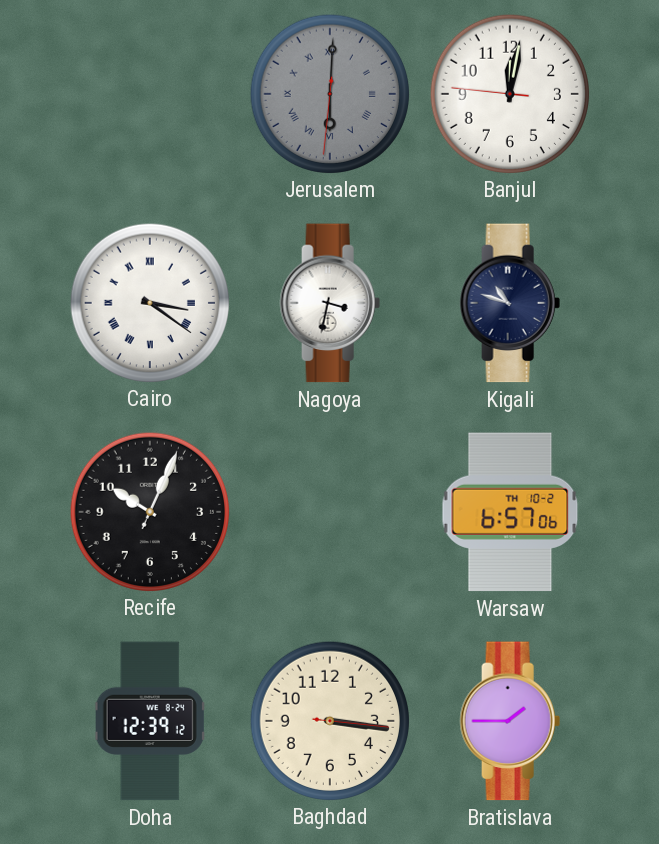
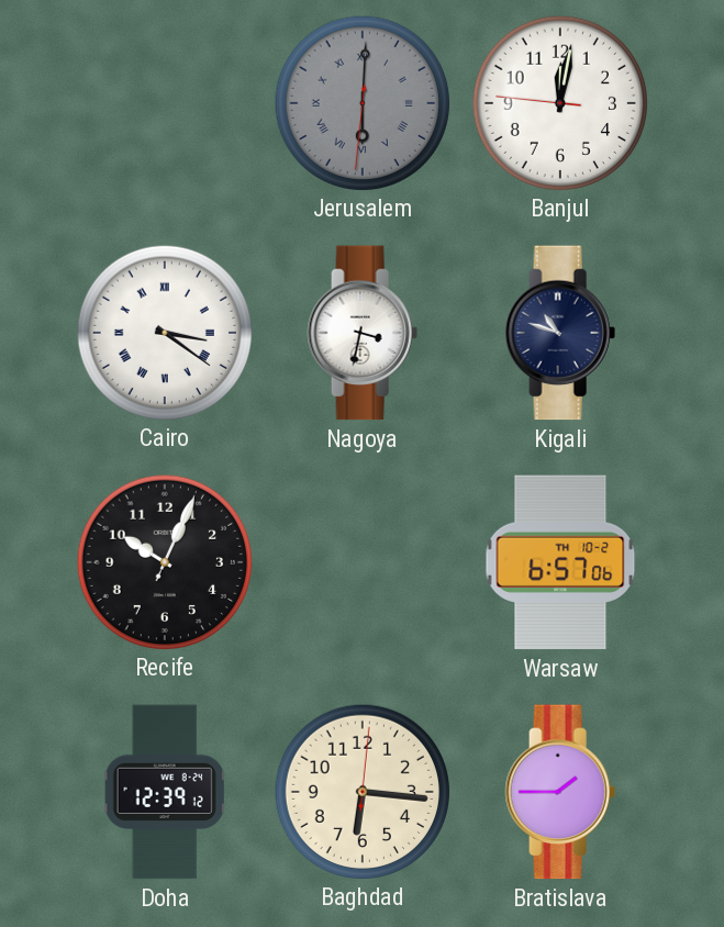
Baghdad: 3:16 -> 6:16 (361, 791)
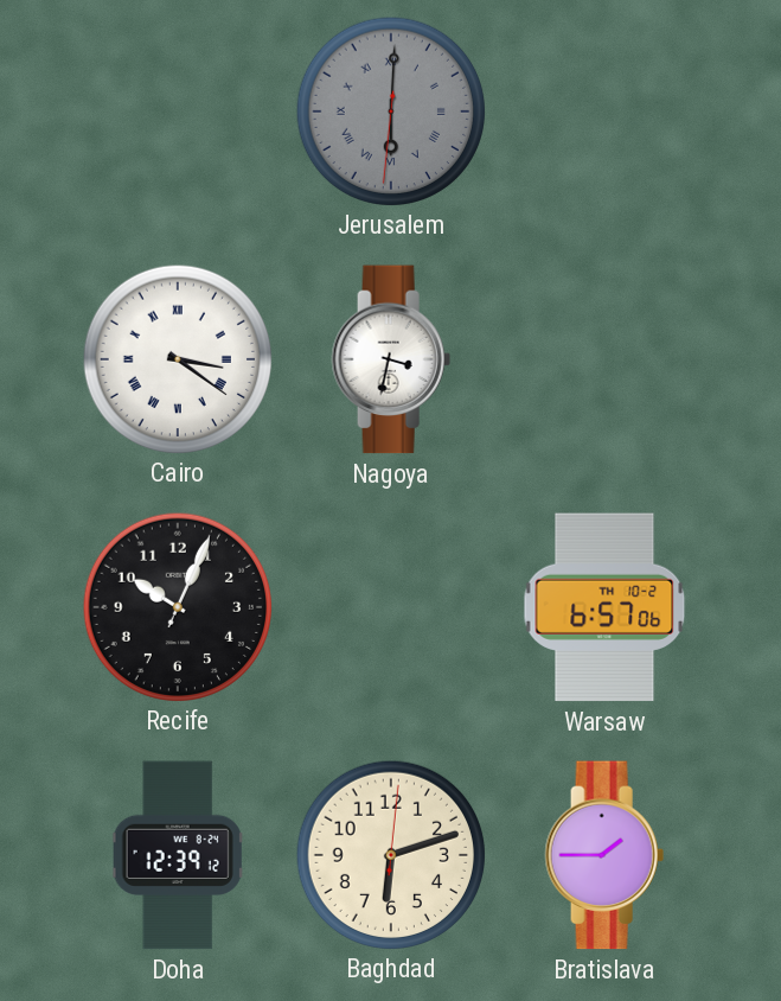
Banjul: 12:01 -> none (559, 102)
Kigali: 10:48 -> none (560, 333)
Baghdad: 6:16 -> 6:12 (390, 854)
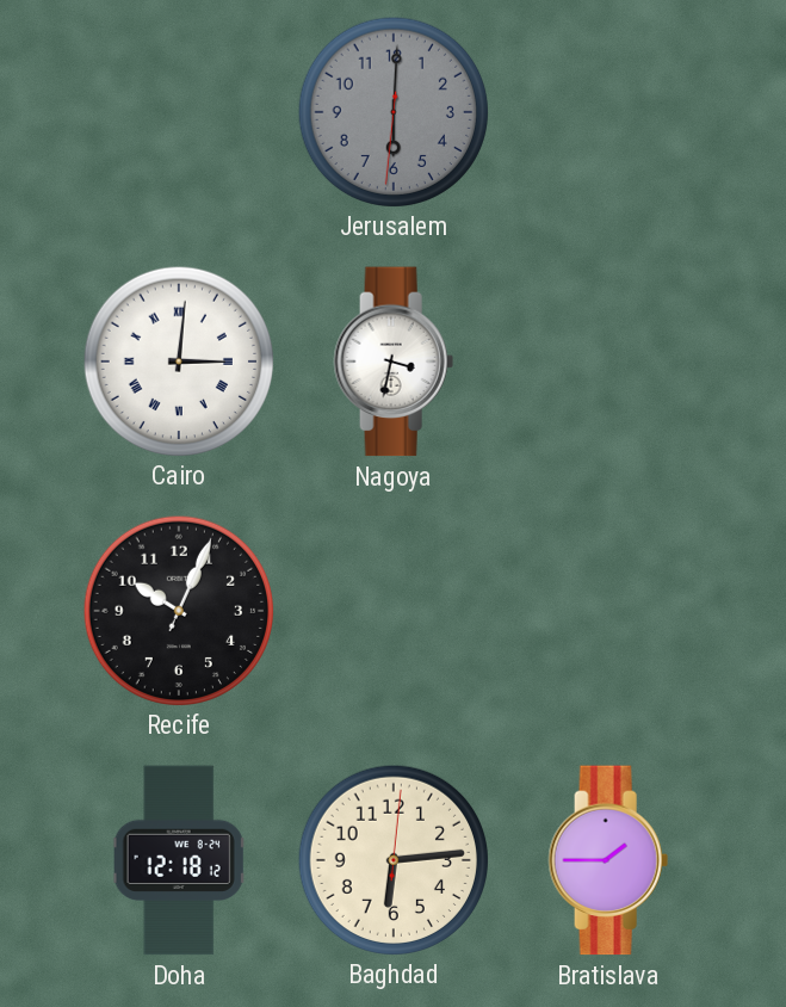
Jerusalem numerals: Roman -> Arabic (392, 111)
Cairo: 3:21 -> 3:01 (178, 360)
Warsaw: 6:57 -> none (604, 607)
Doha: 12:39 -> 12:18 (179, 860)
Baghdad: 6:12 -> 6:14 (392, 859)
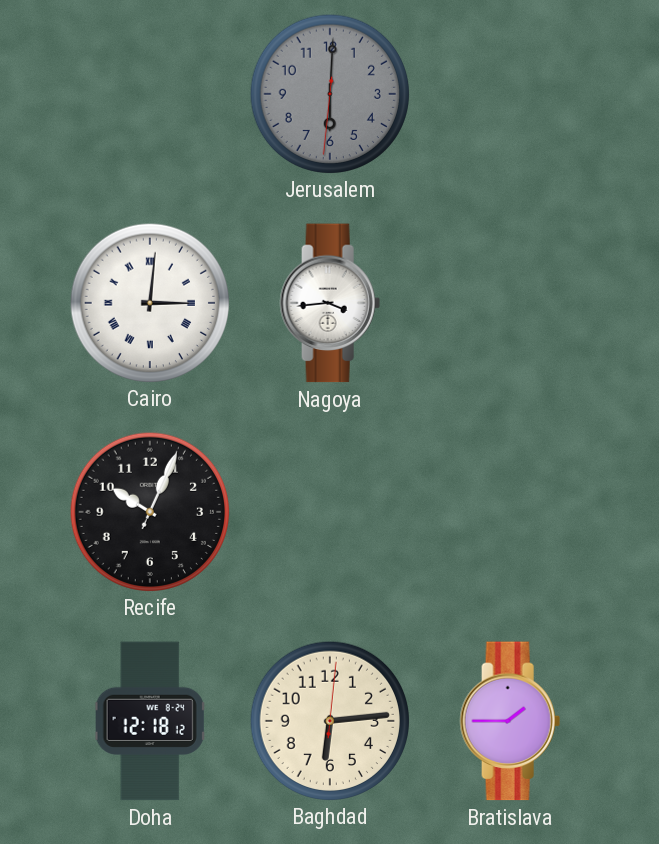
Nagoya: 3:32 -> 3:44 (330, 303)
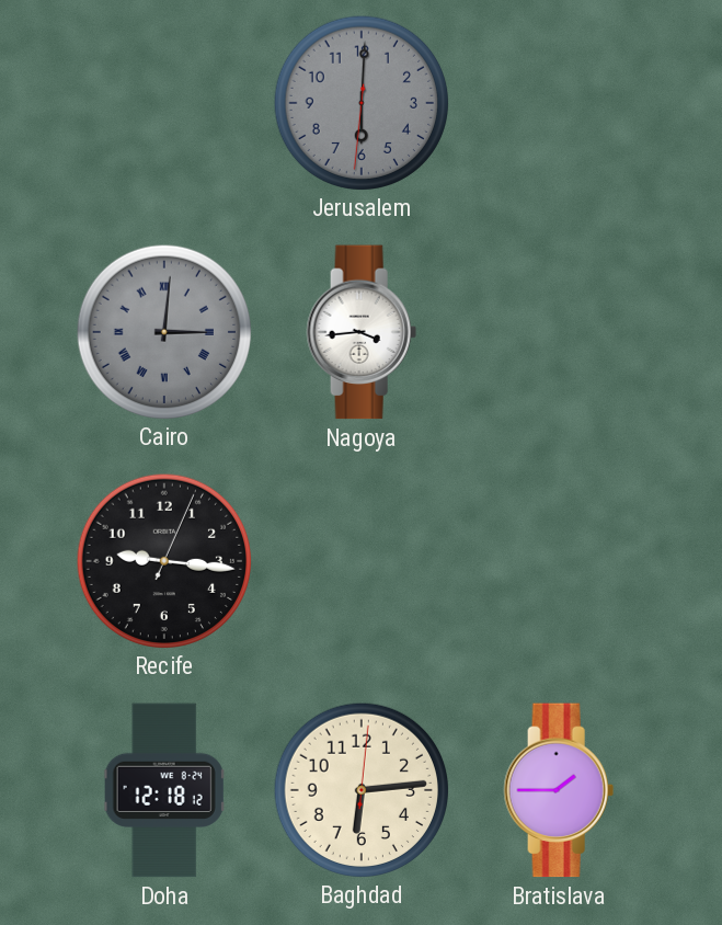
Cairo dial: white -> grey (163, 331)
Recife: 10:04 -> 9:16 (163, 560)
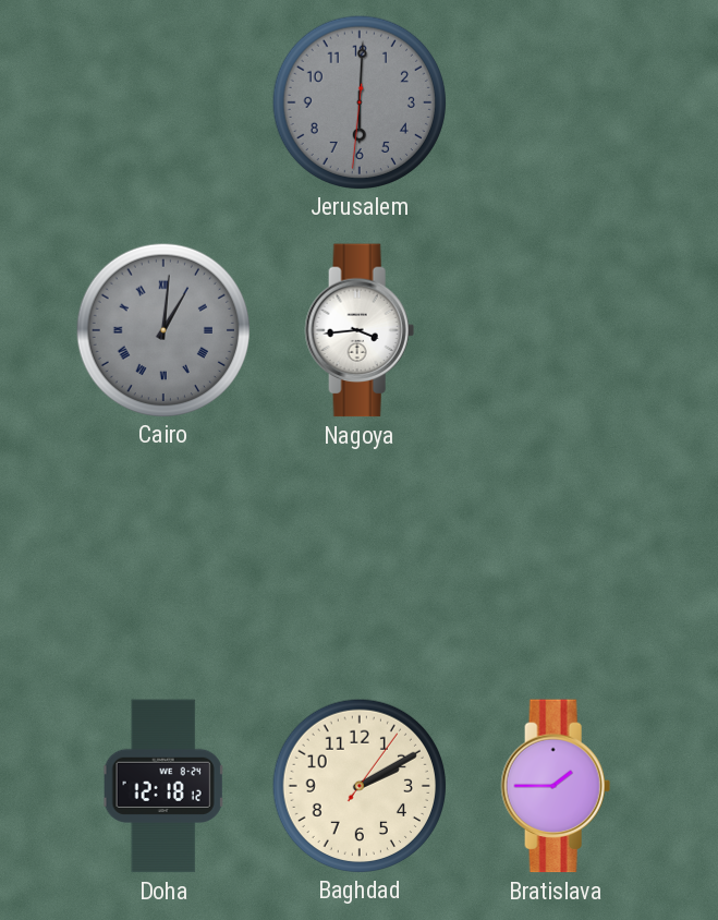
Cairo: 3:01 -> 1:01 (162, 329)
Recife: 9:16 -> none (163, 560)
Baghdad: 6:14 -> 2:10 (358, 785)
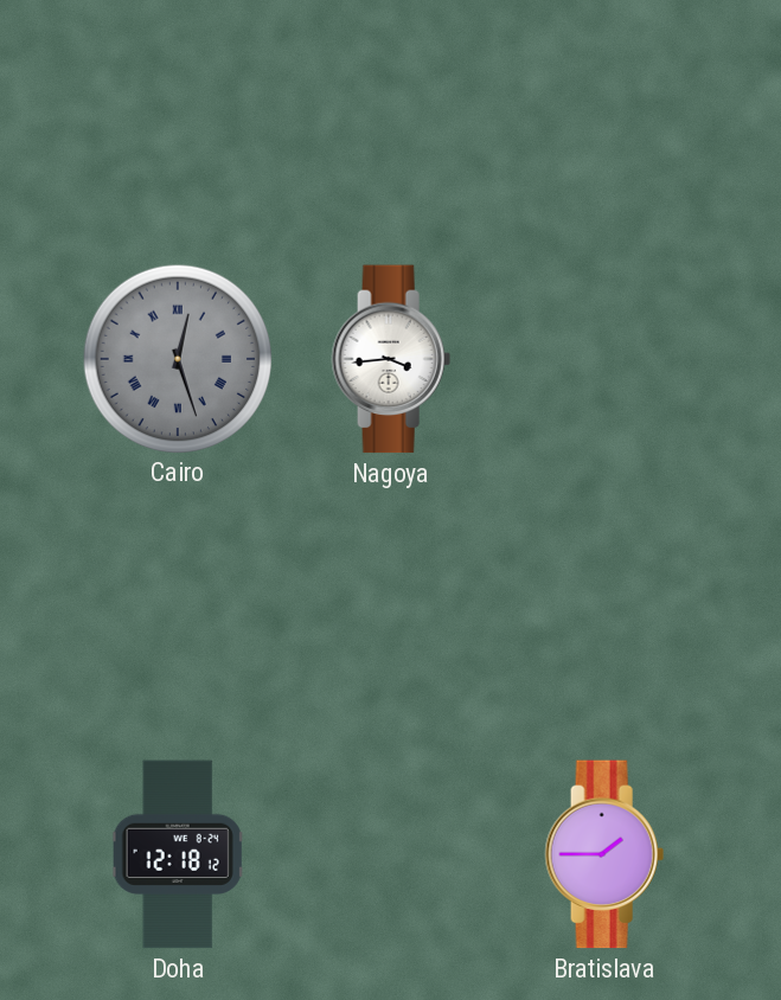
Jerusalem: 6:00 -> none (358, 101)
Cairo: 1:01 -> 12:27 (177, 358)
Baghdad: 2:10 -> none (358, 785)
